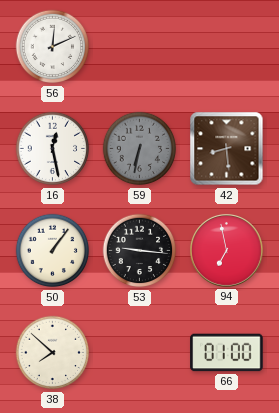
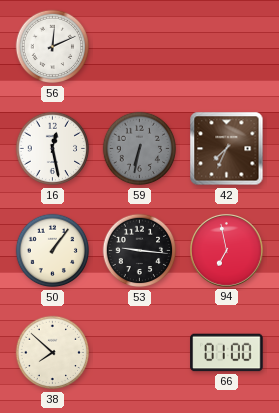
42: 8:29 -> 7:34 (227, 149)
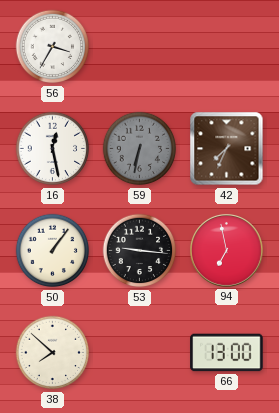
56: 12:11 -> 3:35 (53, 47)
66: 01:00 -> 13:00 (227, 353)
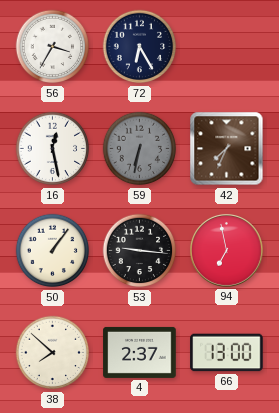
72: none -> 6:25 (140, 47)
4: none -> 2:37 (140, 352)
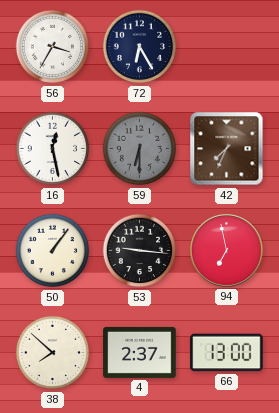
59: 6:32 -> 6:30 (140, 149)
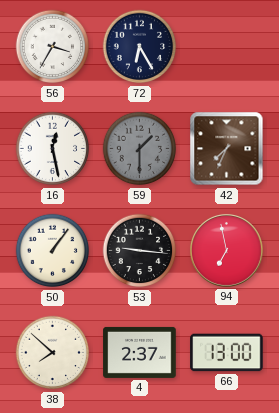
59: 6:30 -> 1:30 (140, 149)
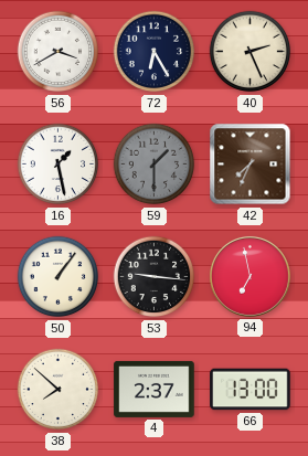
56: 3:35 -> 3:40 (59, 52)
40: none -> 2:26 (251, 52)
16: 12:28 -> 1:28 (59, 165)
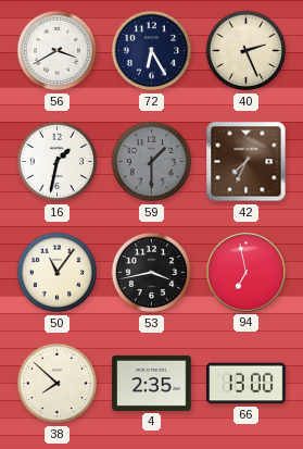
16: 1:28 -> 1:32 (58, 162)
50: 1:06 -> 11:06 (58, 273)
53: 9:16 -> 3:43 (152, 273)
4: 2:37 -> 2:35 (152, 383)
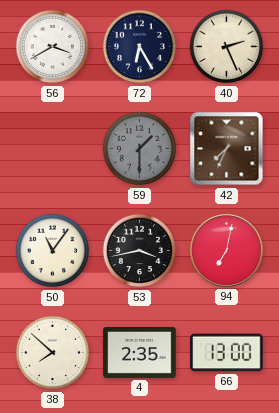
16: 1:32 -> none (58, 162)
94: 6:58 -> 7:02 (226, 250)
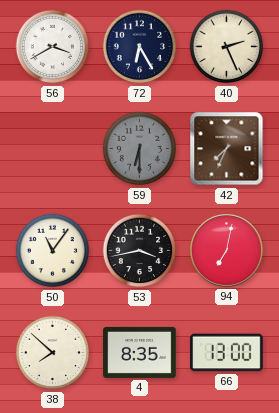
59: 1:30 -> 6:30 (140, 149)
4: 2:35 -> 8:35 (140, 352)
